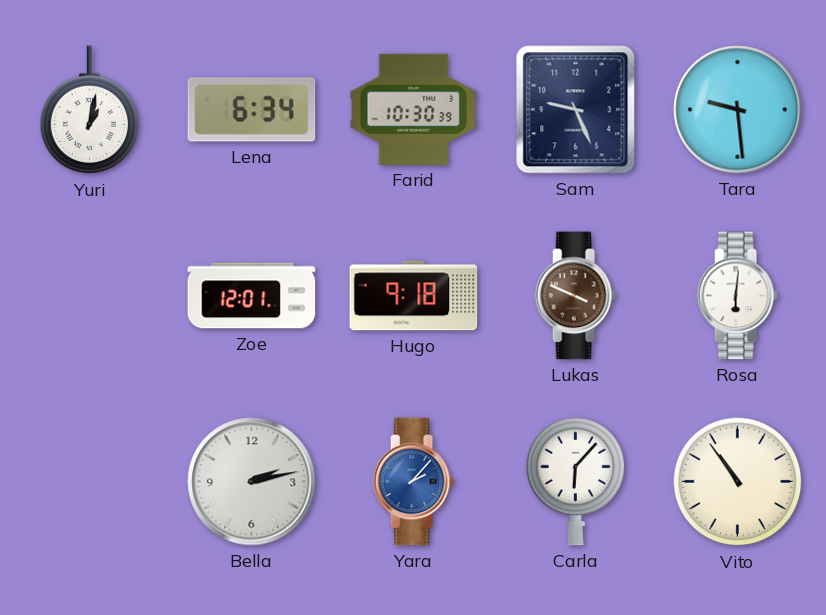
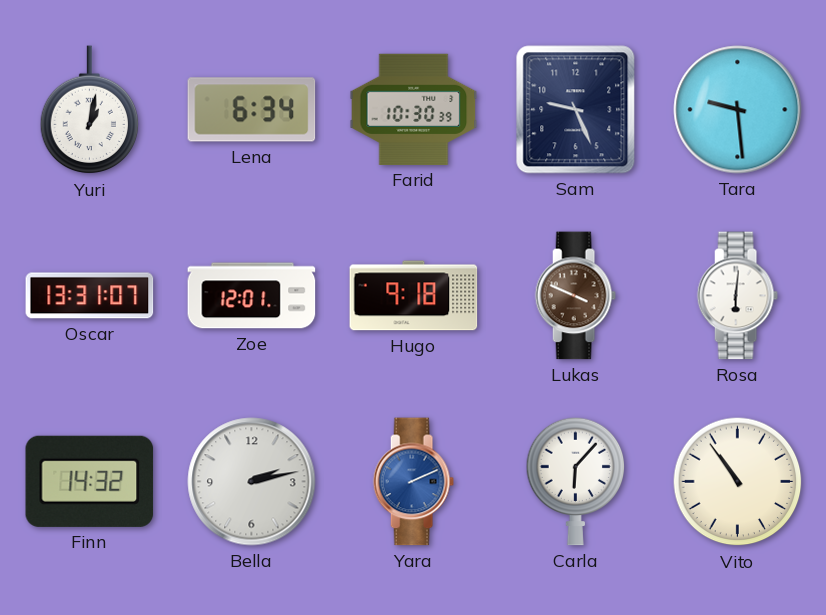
Oscar: none -> 13:31 (90, 296)
Finn: none -> 14:32 (90, 481)
Yara: 2:07 -> 2:11 (413, 482)
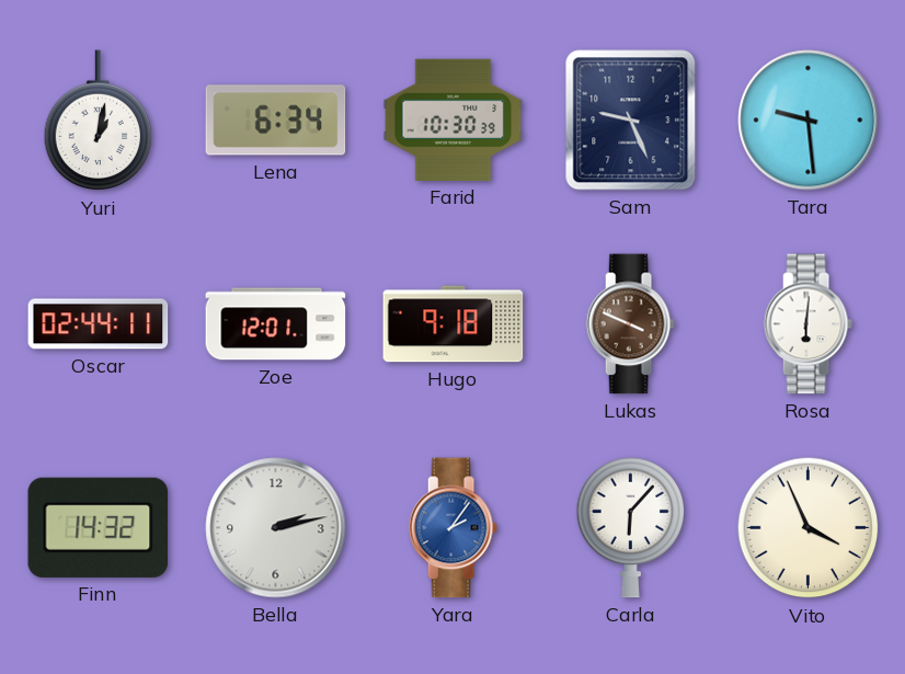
Oscar: 13:31 -> 02:44 (99, 324)
Yara: 2:11 -> 2:06 (452, 528)
Vito: 10:54 -> 3:56 (809, 528)
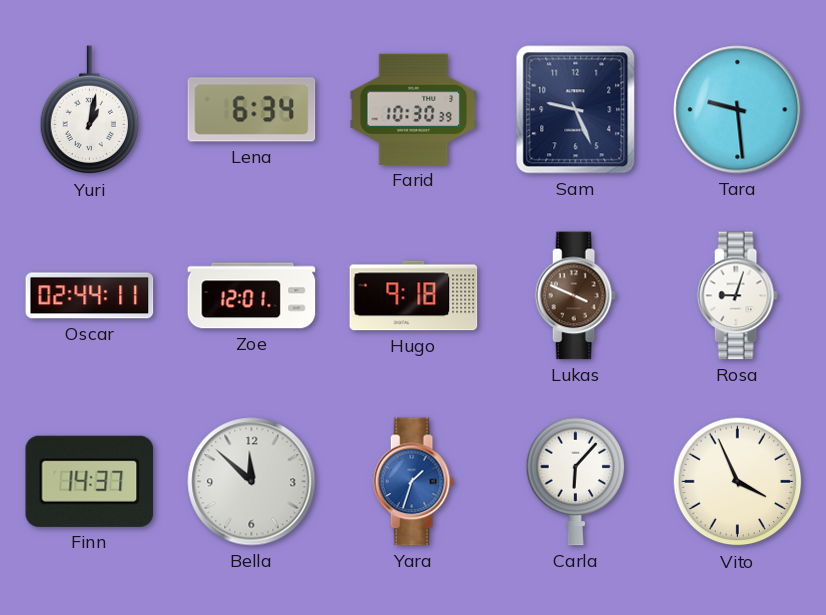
Rosa: 6:01 -> 9:03 (737, 296)
Finn: 14:32 -> 14:37 (90, 481)
Bella: 2:13 -> 11:52 (252, 482)
Yara: 2:06 -> 1:33 (413, 482)
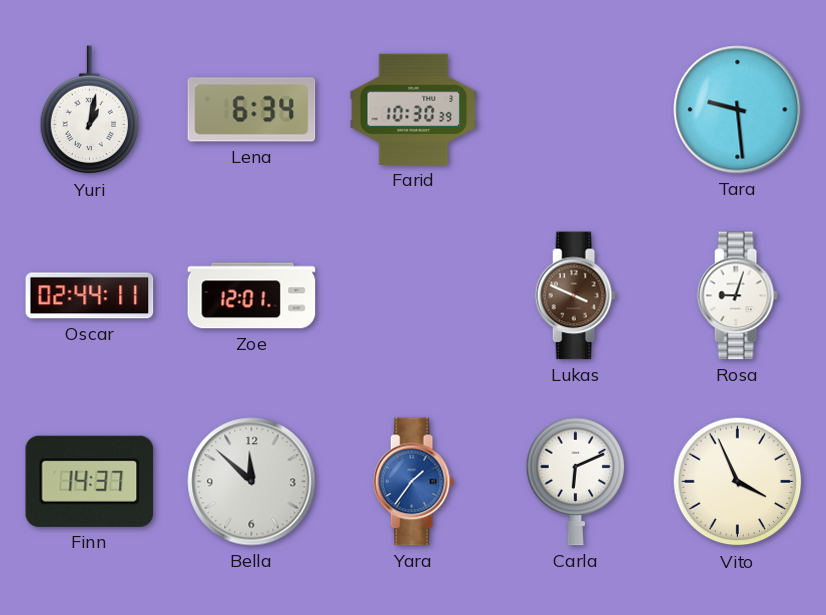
Sam: 9:26 -> none (576, 110)
Hugo: 9:18 -> none (414, 296)
Yara: 1:33 -> 1:36 (413, 482)
Carla: 6:07 -> 6:11 (576, 481)
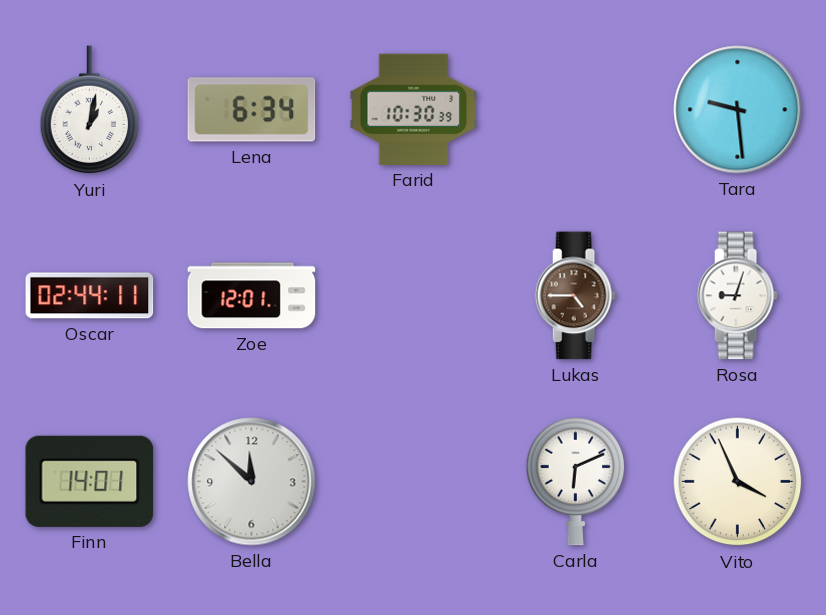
Lukas: 3:49 -> 4:45 (575, 296)
Finn: 14:37 -> 14:01 (90, 481)
Yara: 1:36 -> none (413, 482)
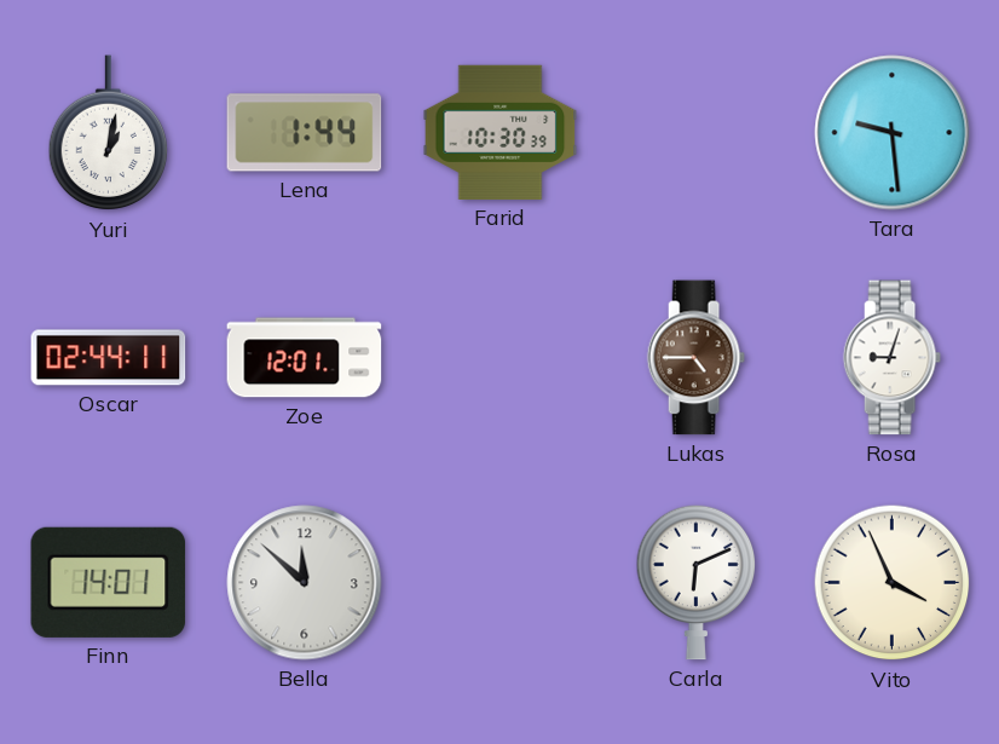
Lena: 6:34 -> 1:44 (305, 133)
